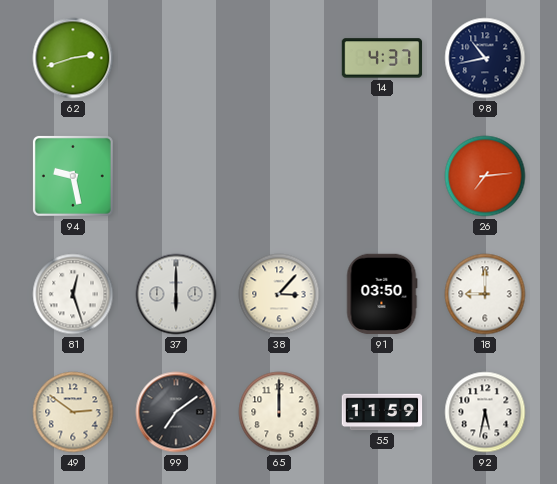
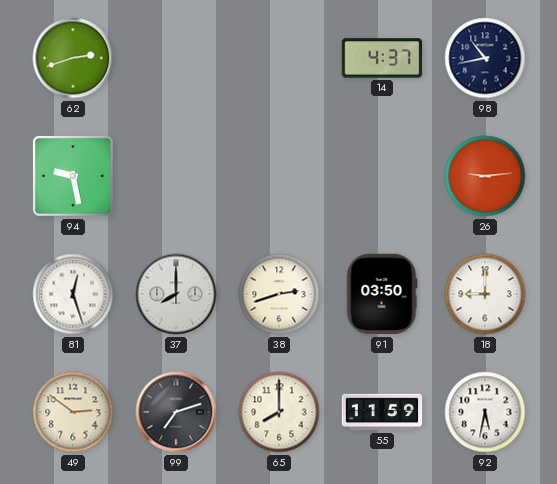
26: 7:14 -> 9:14 (485, 176)
37: 6:00 -> 8:00 (176, 294)
38: 3:07 -> 2:42 (279, 294)
99: 7:09 -> 7:12 (176, 412)
65: 12:00 -> 8:00 (279, 412)
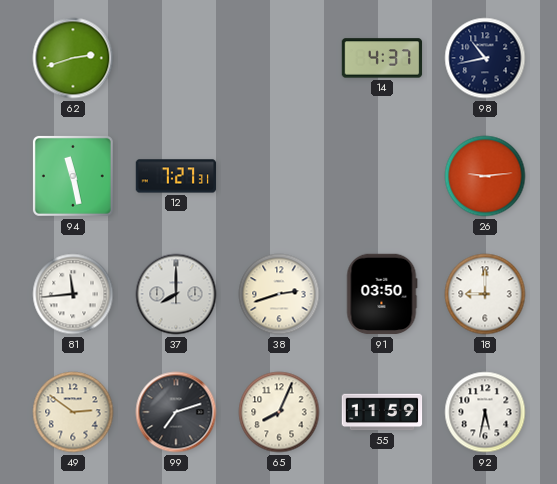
94: 9:28 -> 11:28 (73, 176)
12: none -> 7:27 (176, 176)
81: 12:27 -> 11:44 (73, 294)
65: 8:00 -> 8:04 (279, 412)
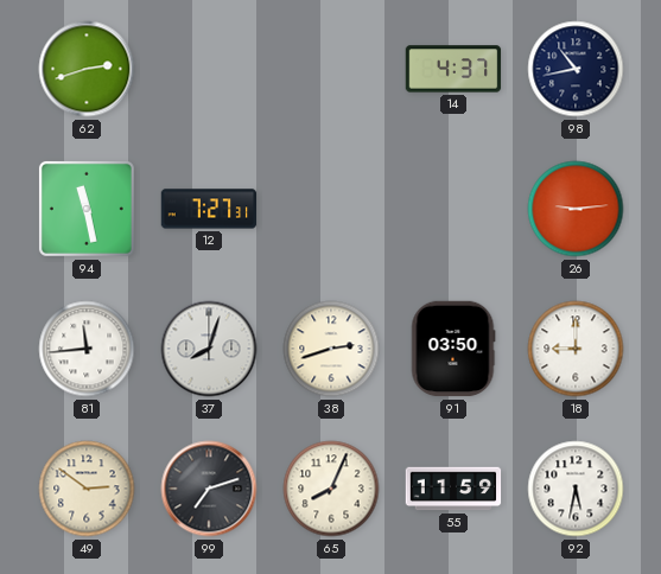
37: 8:00 -> 8:03 (209, 349)
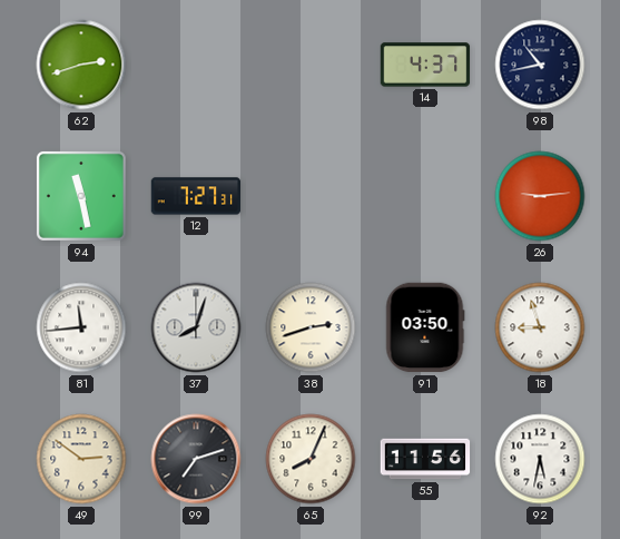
18: 9:00 -> 8:57 (540, 327)
55: 11:59 -> 11:56 (425, 459)
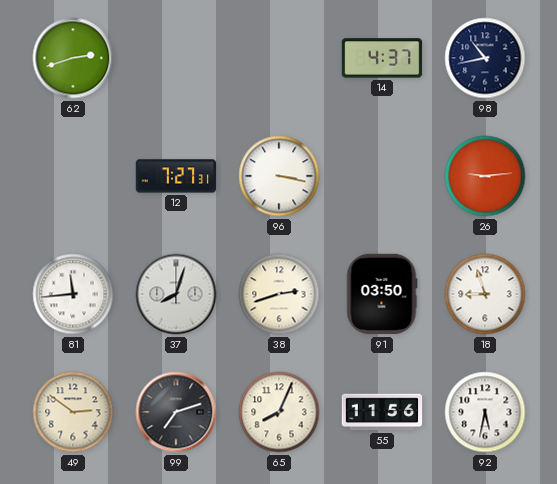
94: 11:28 -> none (81, 196)
96: none -> 3:17 (279, 176)
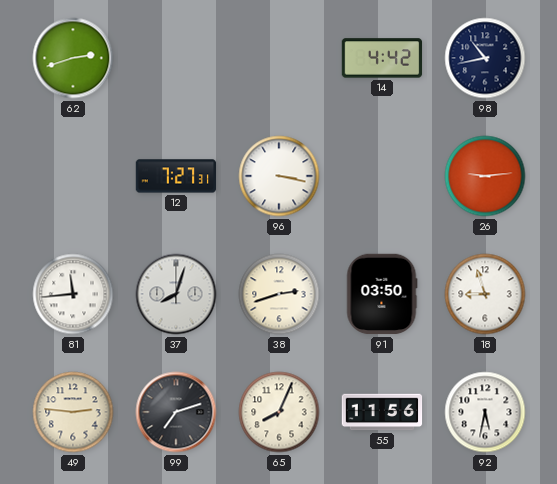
14: 4:37 -> 4:42 (382, 58)
49: 2:51 -> 2:46 (73, 412)
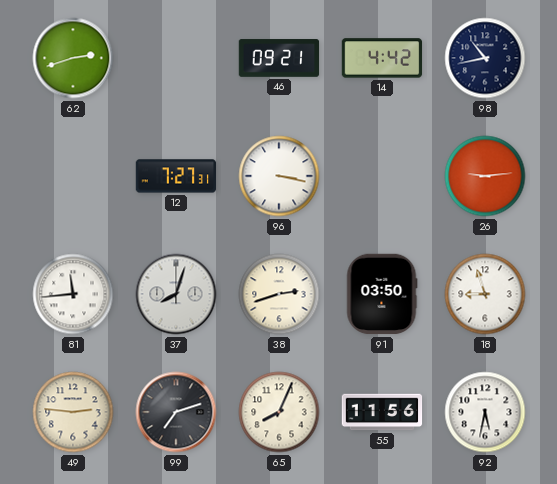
46: none -> 09:21 (279, 58)
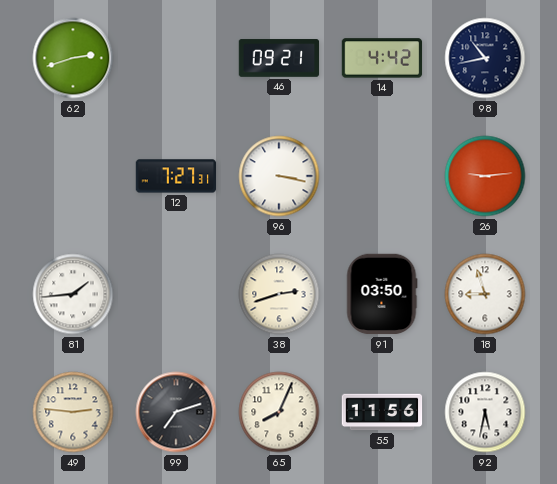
81: 11:44 -> 1:44 (73, 294)
37: 8:03 -> none (176, 294)
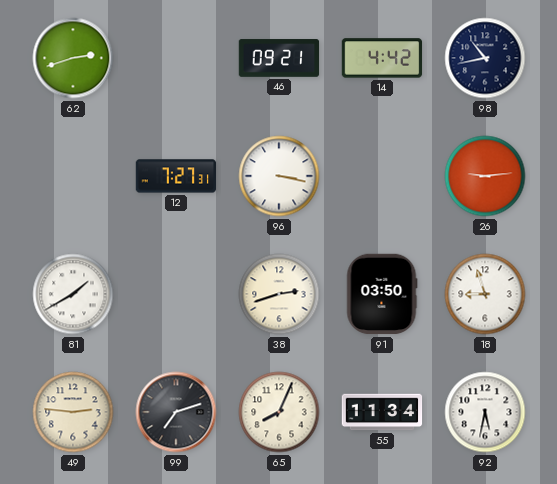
81: 1:44 -> 1:40 (73, 294)
55: 11:56 -> 11:34 (382, 412)
